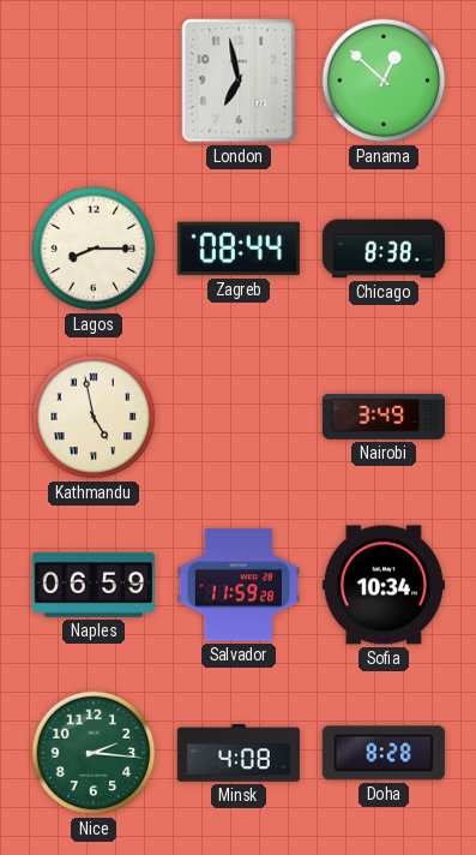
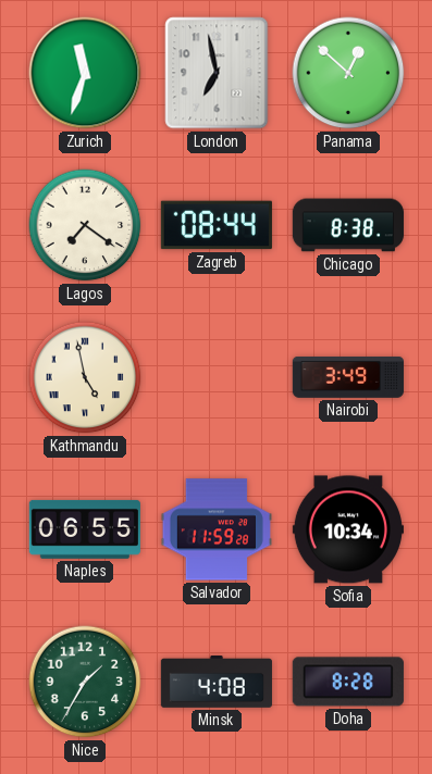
Zurich: none -> 11:33 (85, 73)
Lagos: 8:15 -> 7:21 (85, 225)
Naples: 06:59 -> 06:55 (85, 529)
Nice: 2:16 -> 1:35 (85, 682)
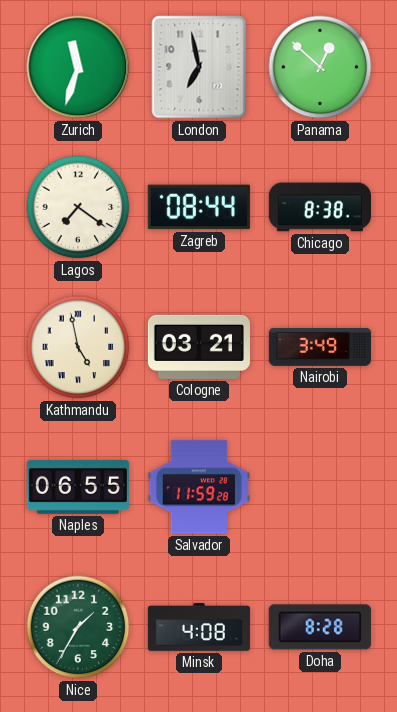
Cologne: none -> 03:21 (199, 347)
Sofia: 10:34 -> none (348, 529)
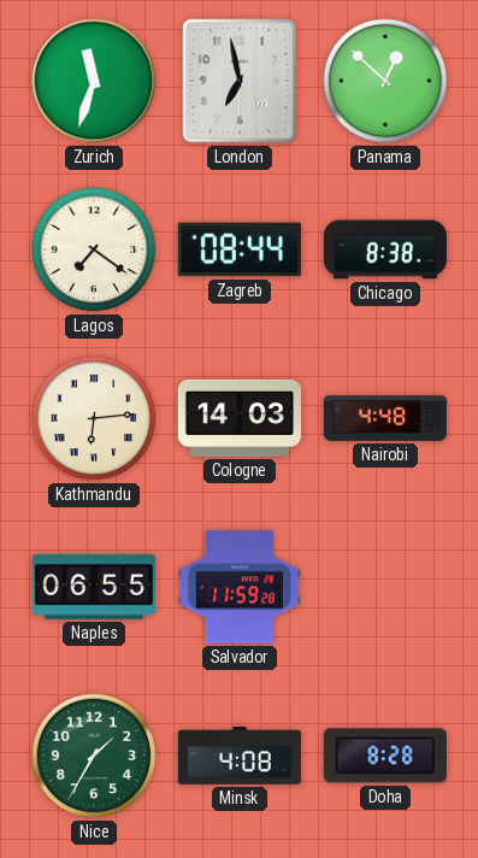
Kathmandu: 4:58 -> 6:14 (94, 418)
Cologne: 03:21 -> 14:03 (240, 418)
Nairobi: 3:49 -> 4:48 (385, 418)
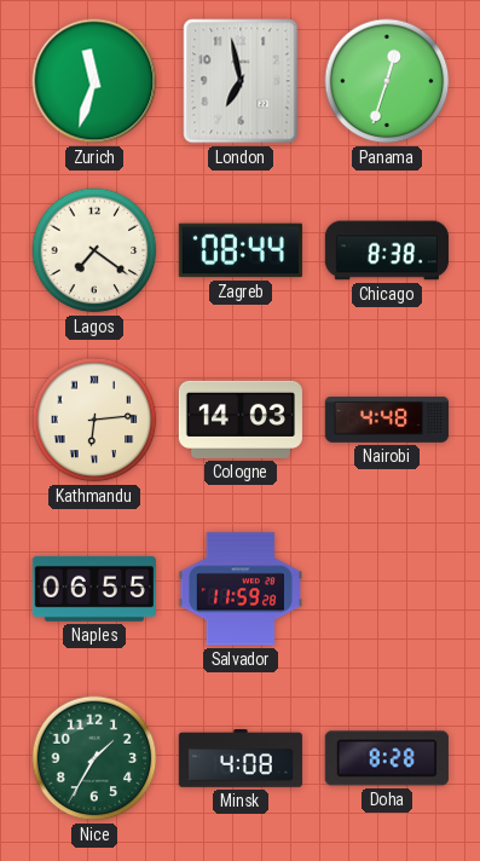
Panama: 12:52 -> 12:33 (387, 81)
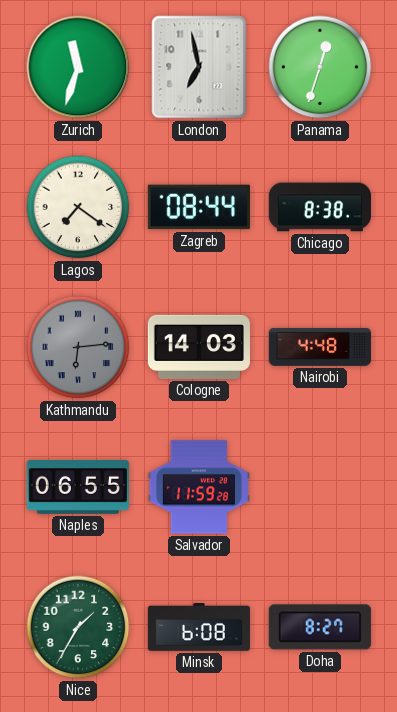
Kathmandu dial: cream -> grey (78, 347)
Minsk: 4:08 -> 6:08 (199, 627)
Doha: 8:28 -> 8:27 (320, 627)
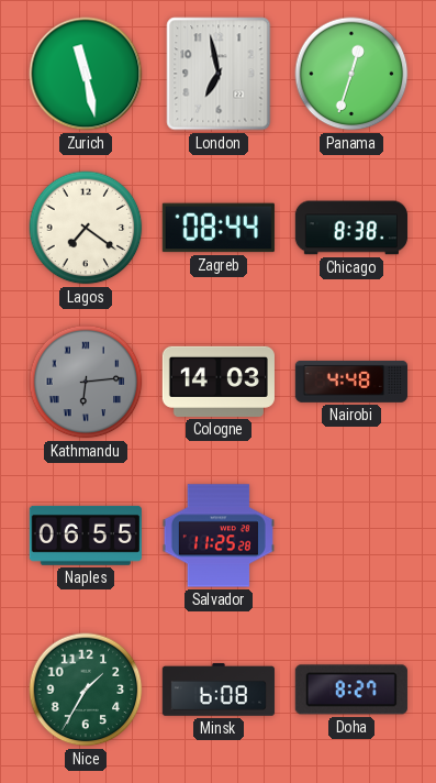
Zurich: 11:33 -> 11:28 (86, 74)
Salvador: 11:59 -> 11:25 (219, 536)
